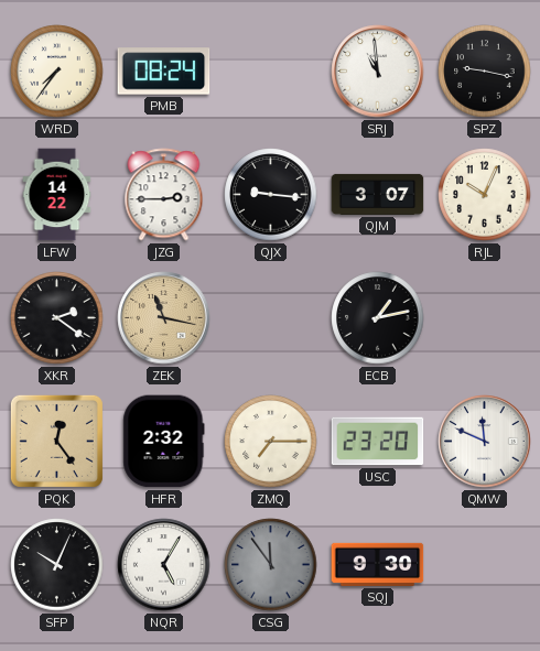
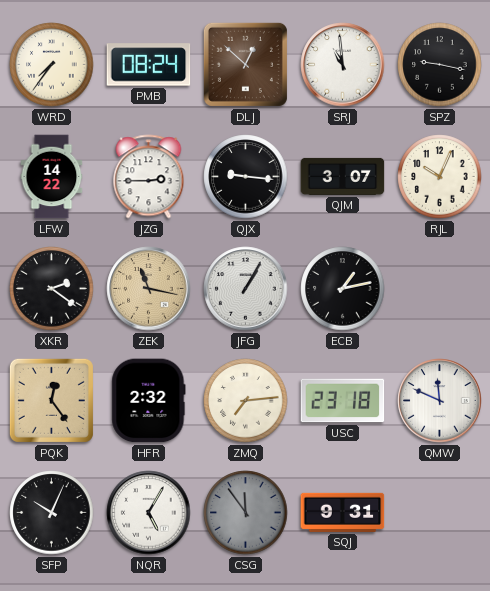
DLJ: none -> 12:52 (245, 64)
JFG: none -> 1:05 (246, 289)
ZMQ: 7:15 -> 7:14 (246, 401)
USC: 23:20 -> 23:18 (343, 401)
SQJ: 9:30 -> 9:31 (343, 512)
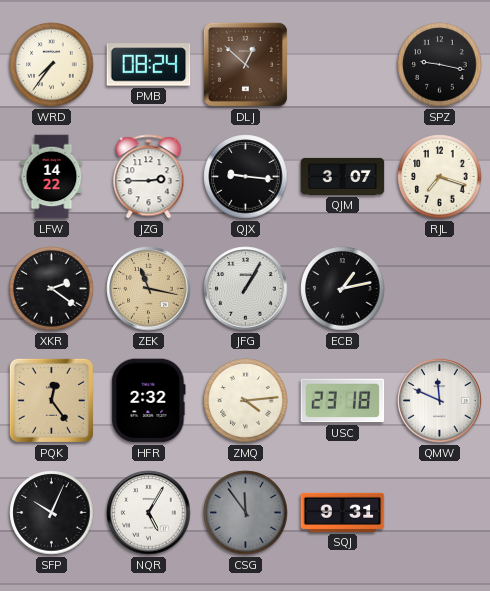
SRJ: 10:59 -> none (343, 65)
RJL: 10:04 -> 7:18 (440, 177)
ZMQ: 7:14 -> 4:14 (246, 401)
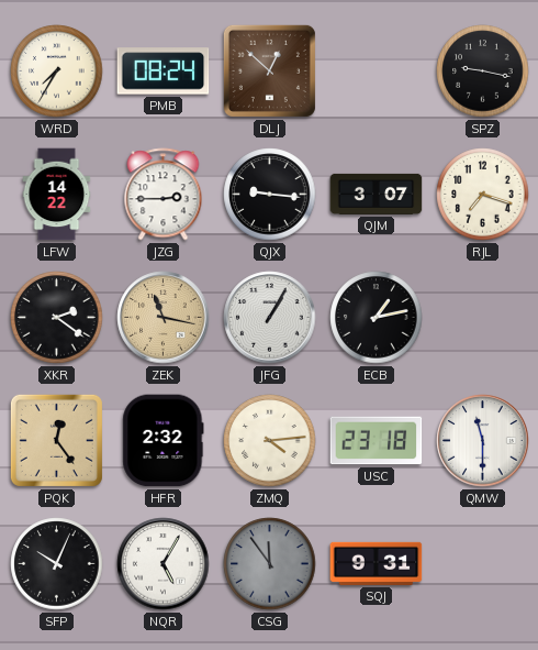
WRD: 7:36 -> 7:35 (57, 71)
QMW: 11:49 -> 11:30 (483, 441)
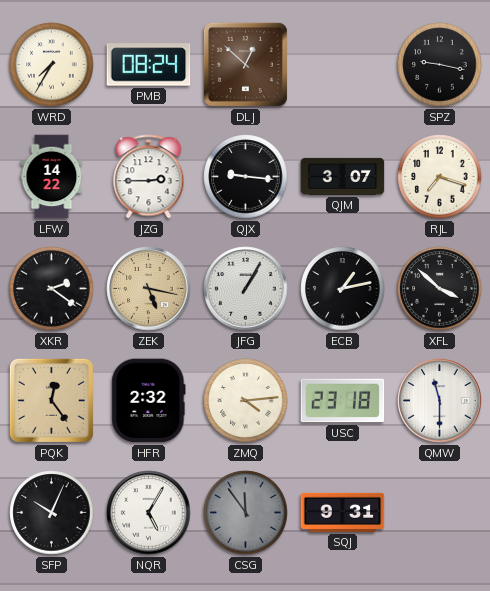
ZEK: 11:17 -> 5:17 (149, 289)
XFL: none -> 3:52 (440, 289)
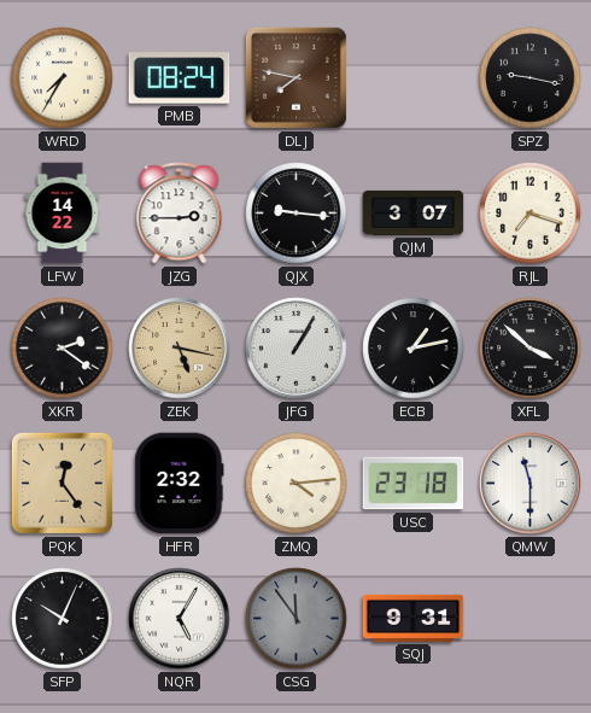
DLJ: 12:52 -> 7:47 (295, 77)
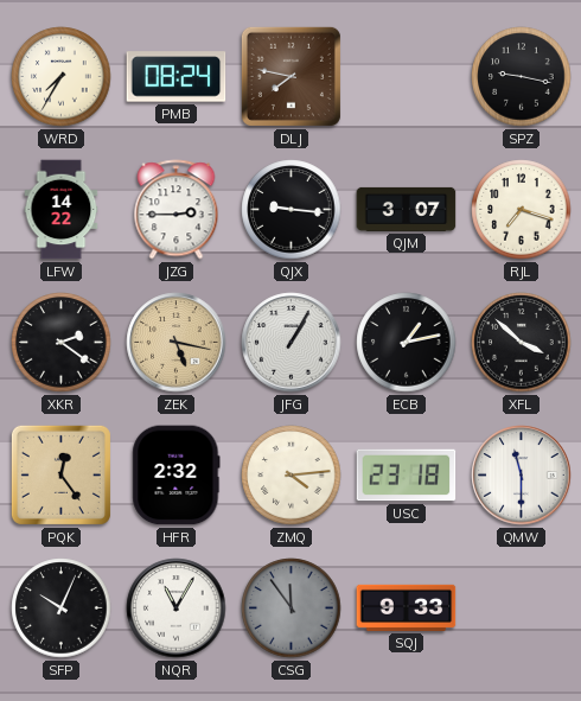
NQR: 5:05 -> 11:05 (177, 608)
SQJ: 9:31 -> 9:33 (407, 607)
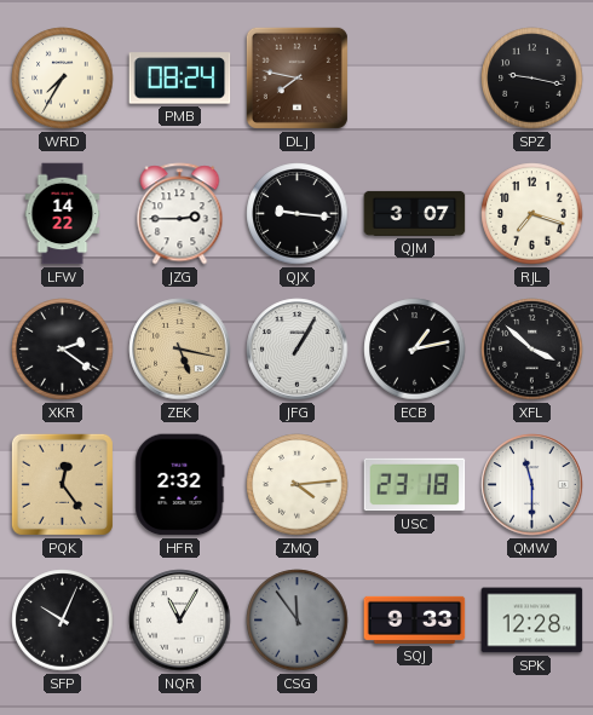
SPK: none -> 12:28 (532, 621)
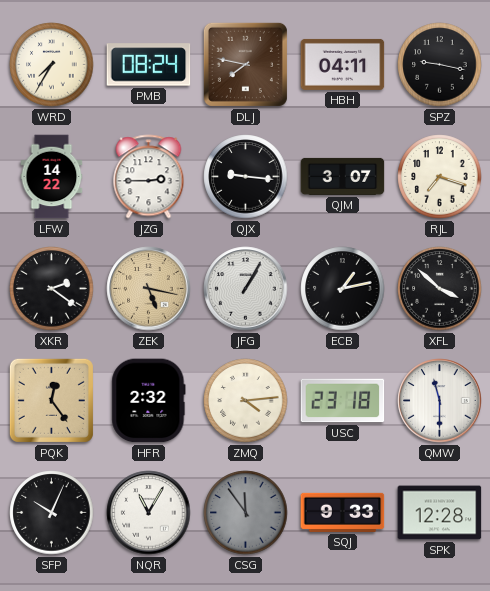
HBH: none -> 04:11 (343, 64)
